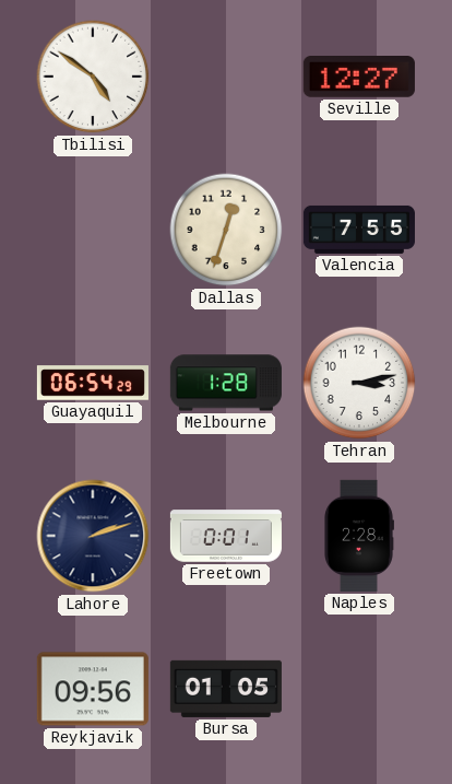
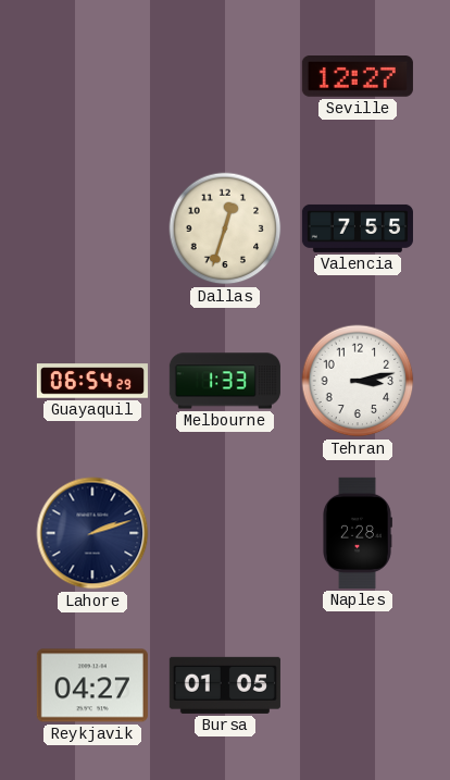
Tbilisi: 4:51 -> none (93, 77)
Melbourne: 1:28 -> 1:33 (225, 381)
Freetown: 0:01 -> none (226, 536)
Reykjavik: 09:56 -> 04:27 (92, 685)
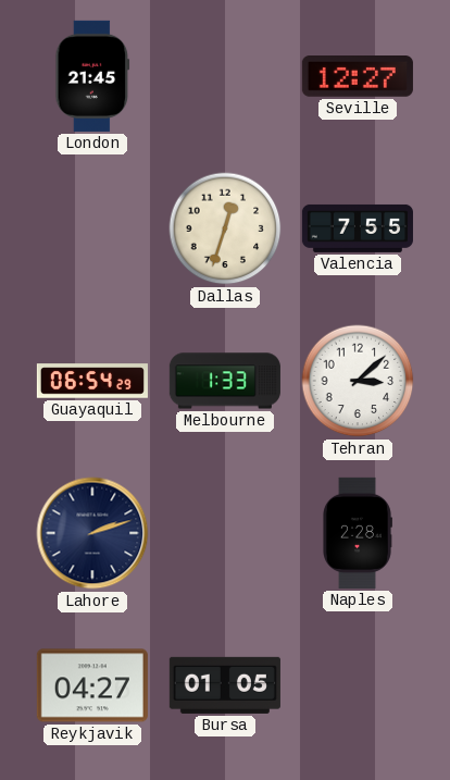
London: none -> 21:45 (92, 76)
Tehran: 3:13 -> 3:08 (358, 381)
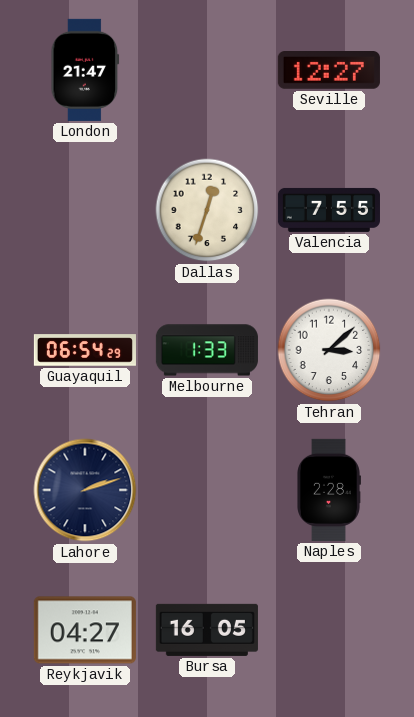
London: 21:45 -> 21:47 (85, 70)
Bursa: 01:05 -> 16:05 (207, 630)
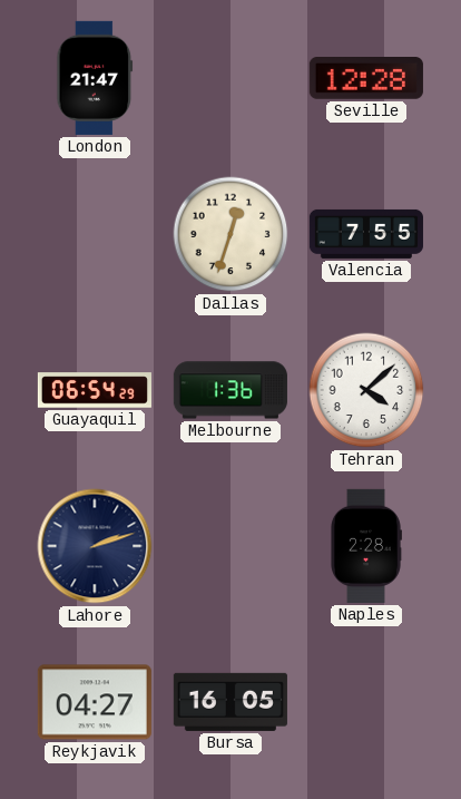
Seville: 12:27 -> 12:28 (366, 79)
Melbourne: 1:33 -> 1:36 (230, 390)
Tehran: 3:08 -> 4:08 (366, 390)
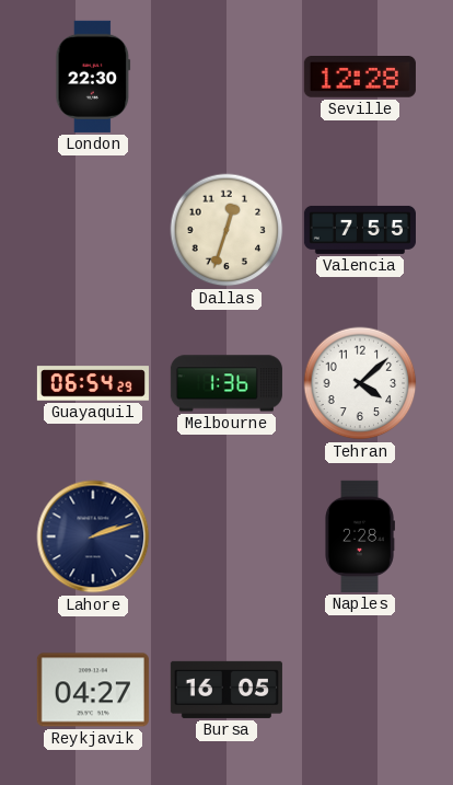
London: 21:47 -> 22:30 (93, 77)
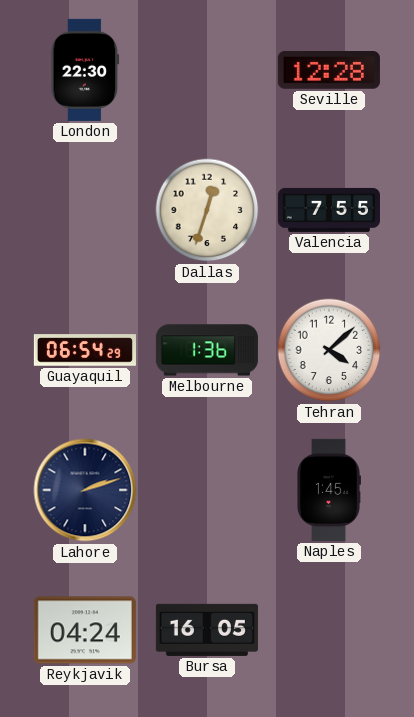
Naples: 2:28 -> 1:45 (329, 490)
Reykjavik: 04:27 -> 04:24 (85, 630)
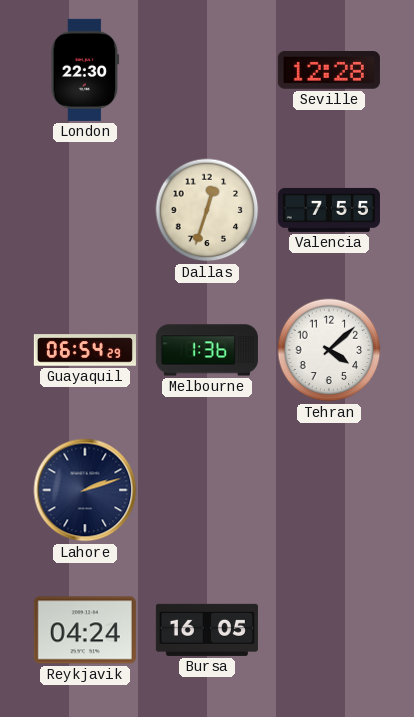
Naples: 1:45 -> none (329, 490)
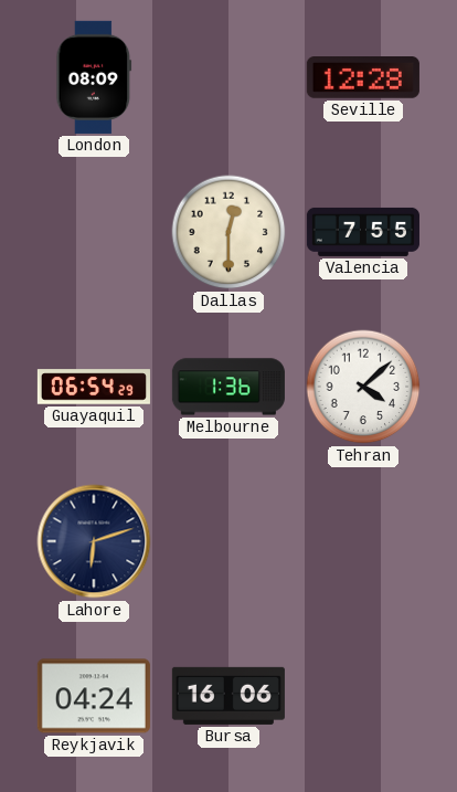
London: 22:30 -> 08:09 (94, 77)
Dallas: 12:33 -> 12:30 (228, 232)
Lahore: 2:12 -> 6:12 (94, 541)
Bursa: 16:05 -> 16:06 (228, 696)
